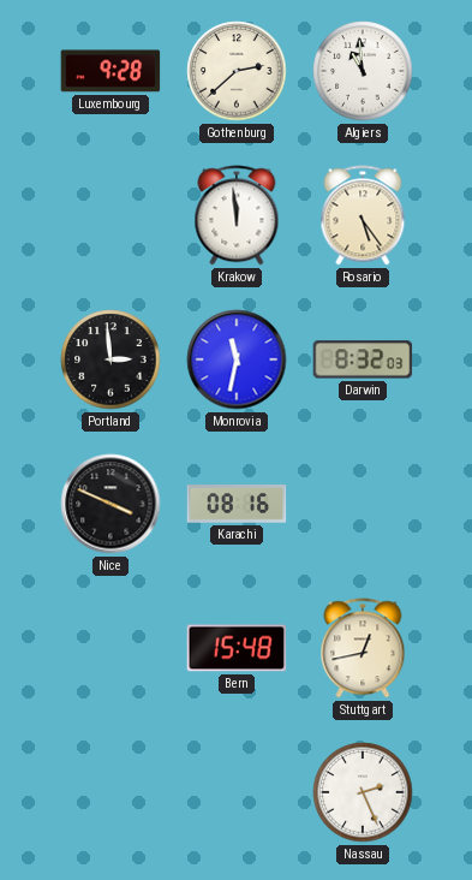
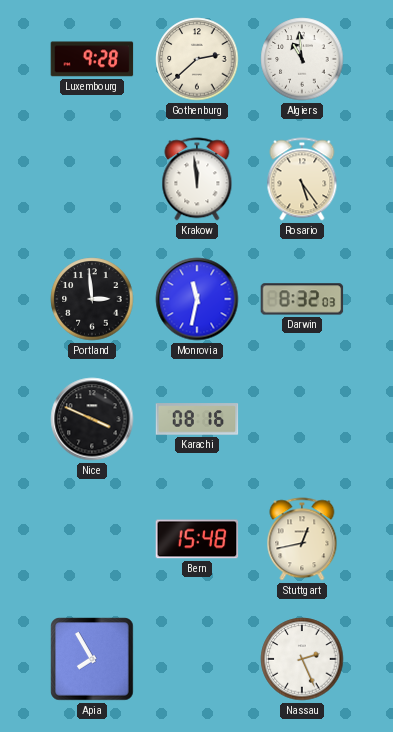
Apia: none -> 7:55 (92, 659)
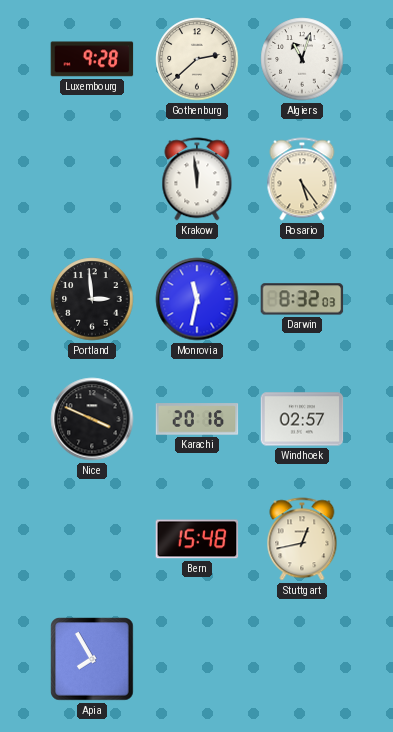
Algiers: 10:59 -> 11:03 (302, 59)
Karachi: 08:16 -> 20:16 (197, 419)
Windhoek: none -> 02:57 (302, 419)
Nassau: 2:26 -> none (302, 659)
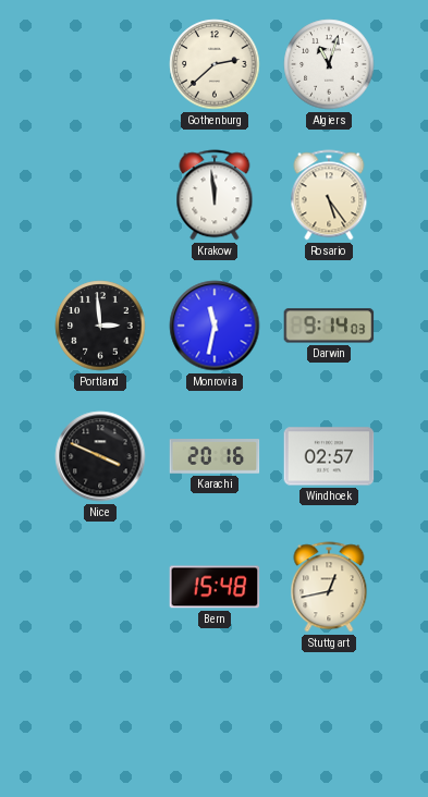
Luxembourg: 9:28 -> none (92, 59)
Darwin: 8:32 -> 9:14 (329, 326)
Apia: 7:55 -> none (92, 659)
